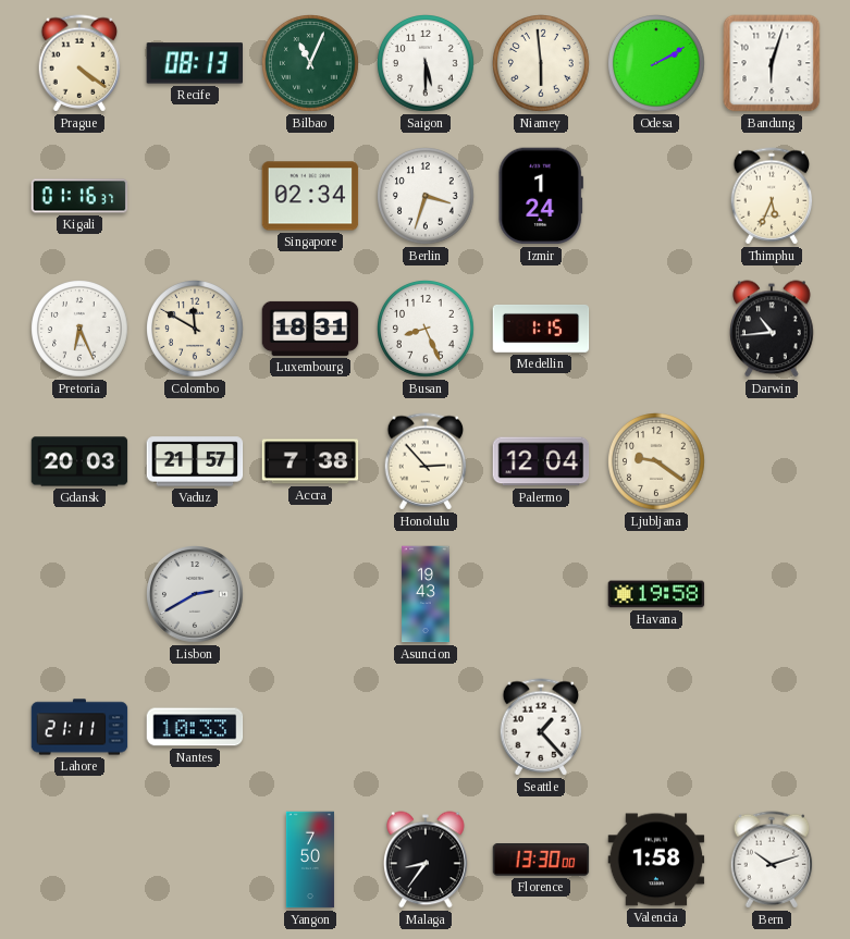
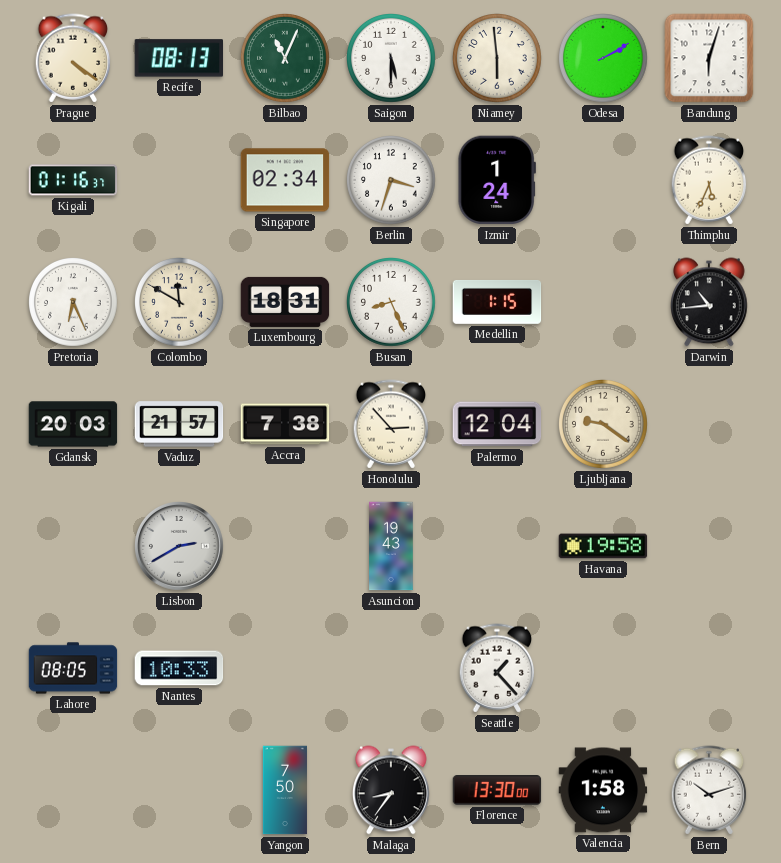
Lahore: 21:11 -> 08:05 (73, 668)
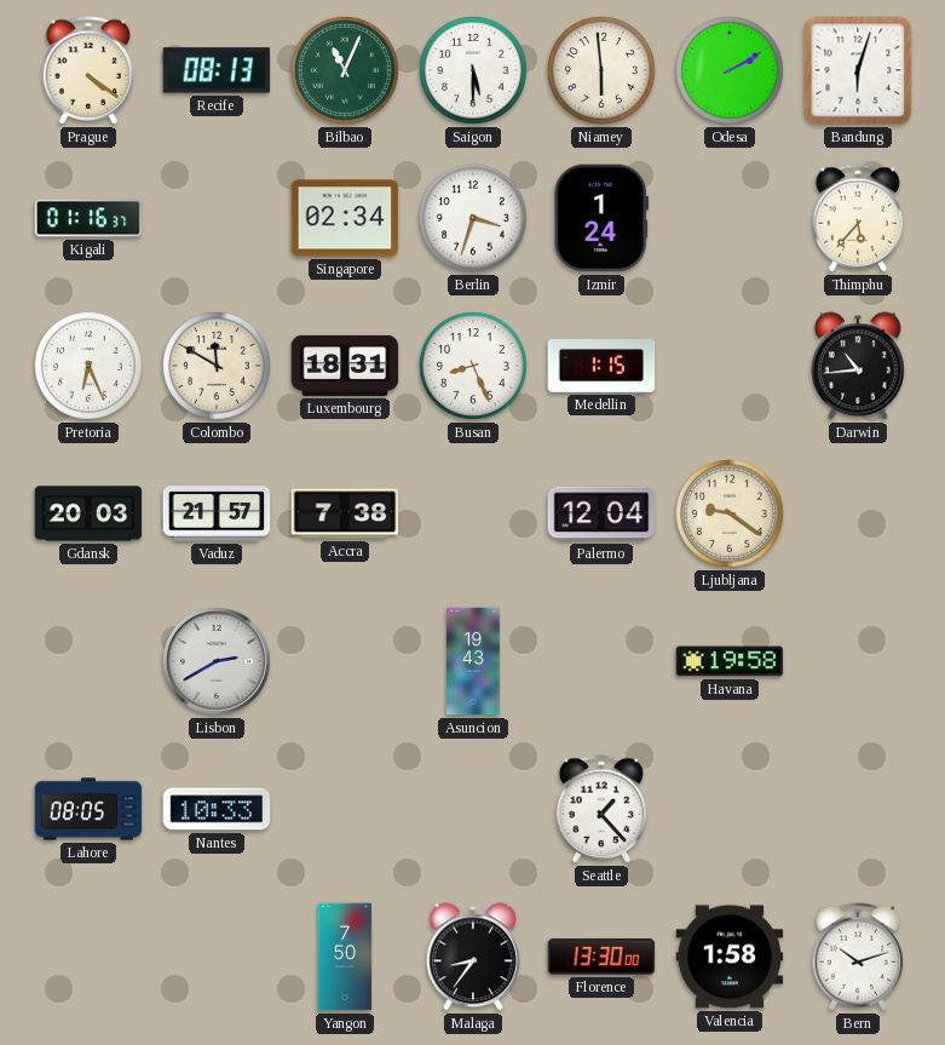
Thimphu: 5:34 -> 5:37 (858, 218)
Honolulu: 2:53 -> none (391, 424)
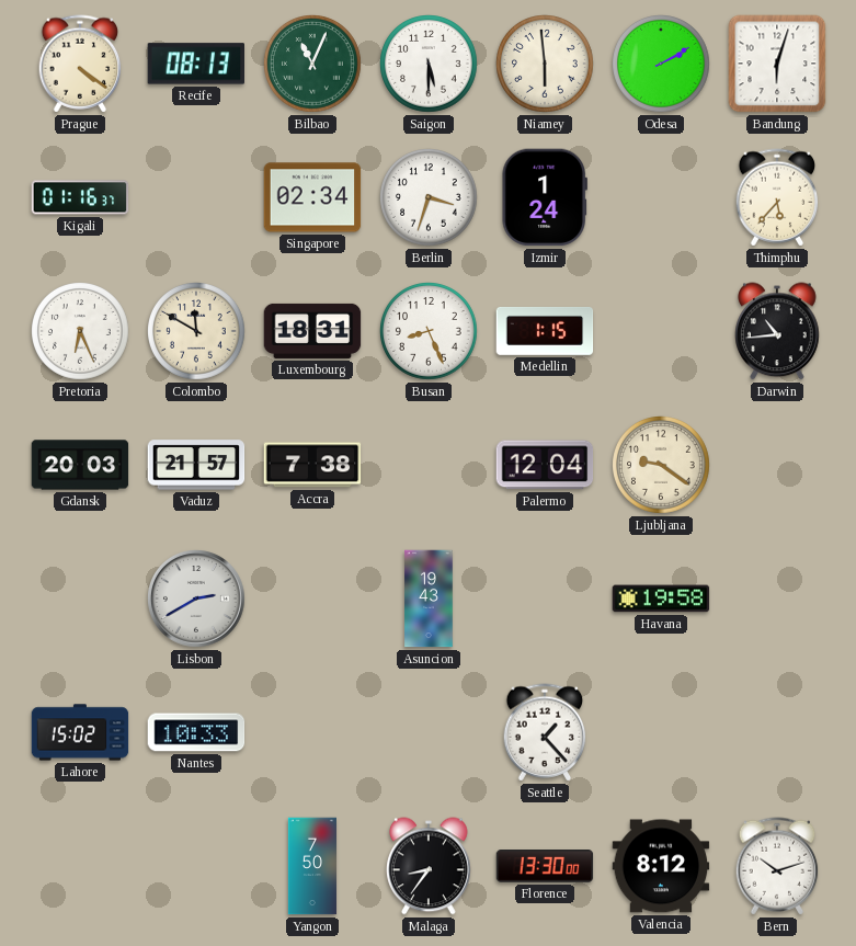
Lahore: 08:05 -> 15:02 (80, 732)
Valencia: 1:58 -> 8:12 (661, 866)
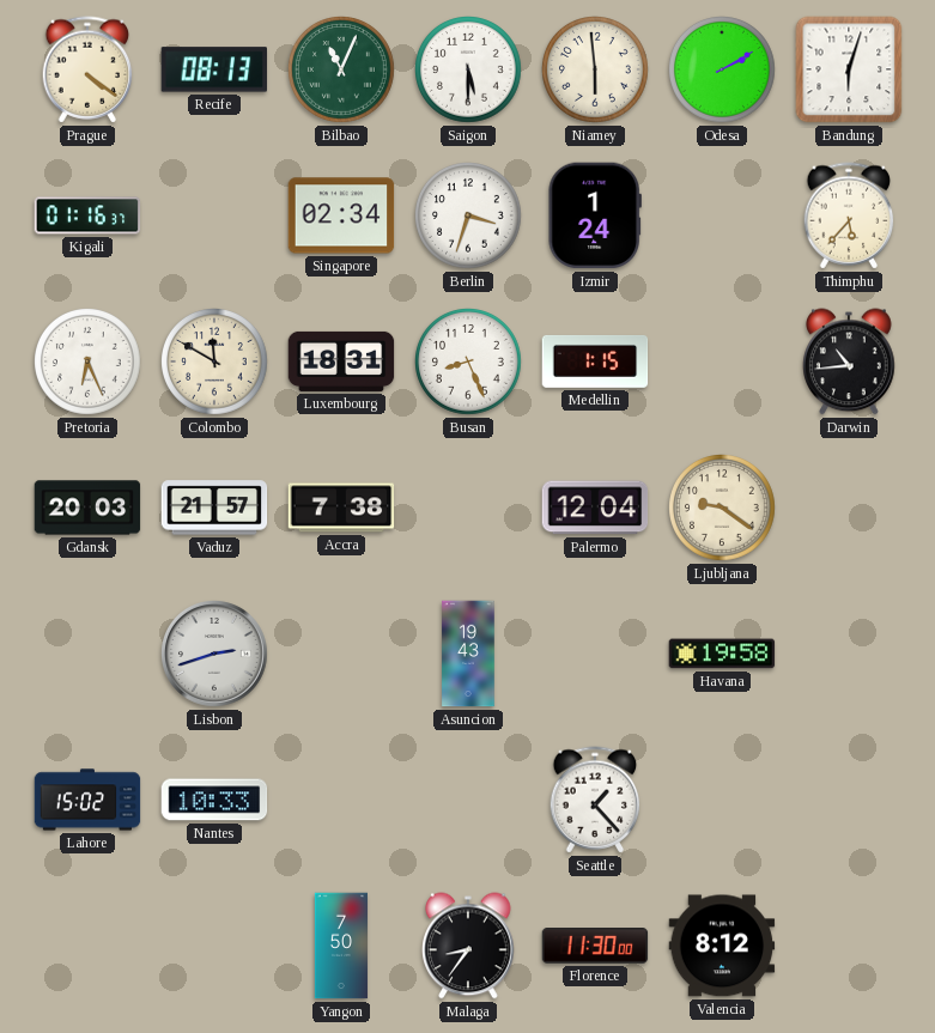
Lisbon: 2:40 -> 2:42 (215, 655)
Florence: 13:30 -> 11:30 (595, 947)
Bern: 10:12 -> none (777, 866)
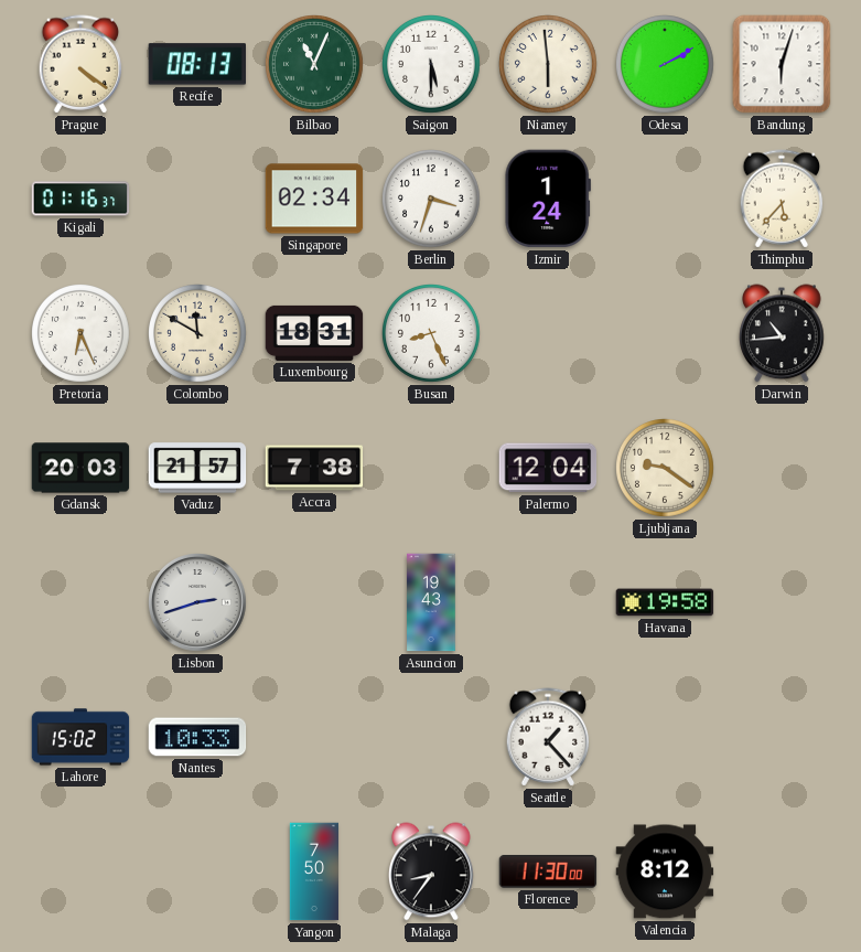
Medellin: 1:15 -> none (595, 361)
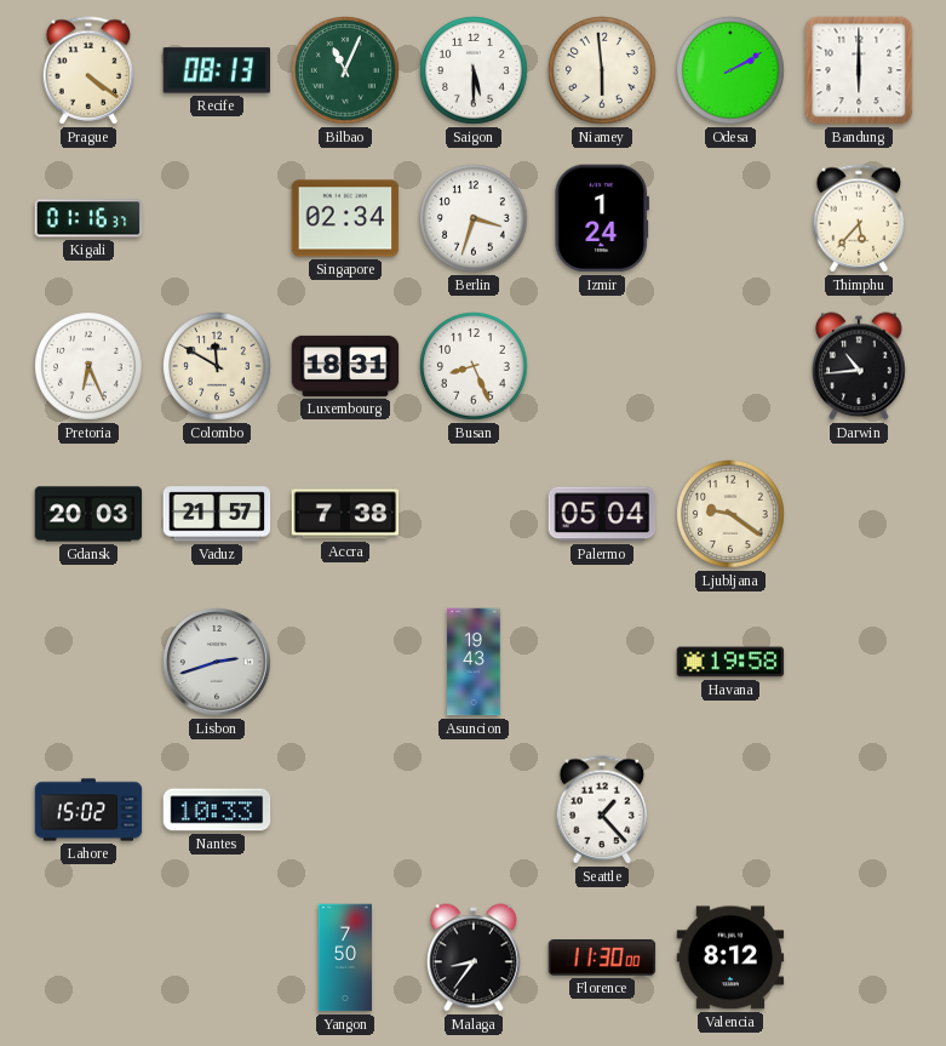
Bandung: 6:03 -> 6:00 (859, 70)
Palermo: 12:04 -> 05:04 (602, 514)
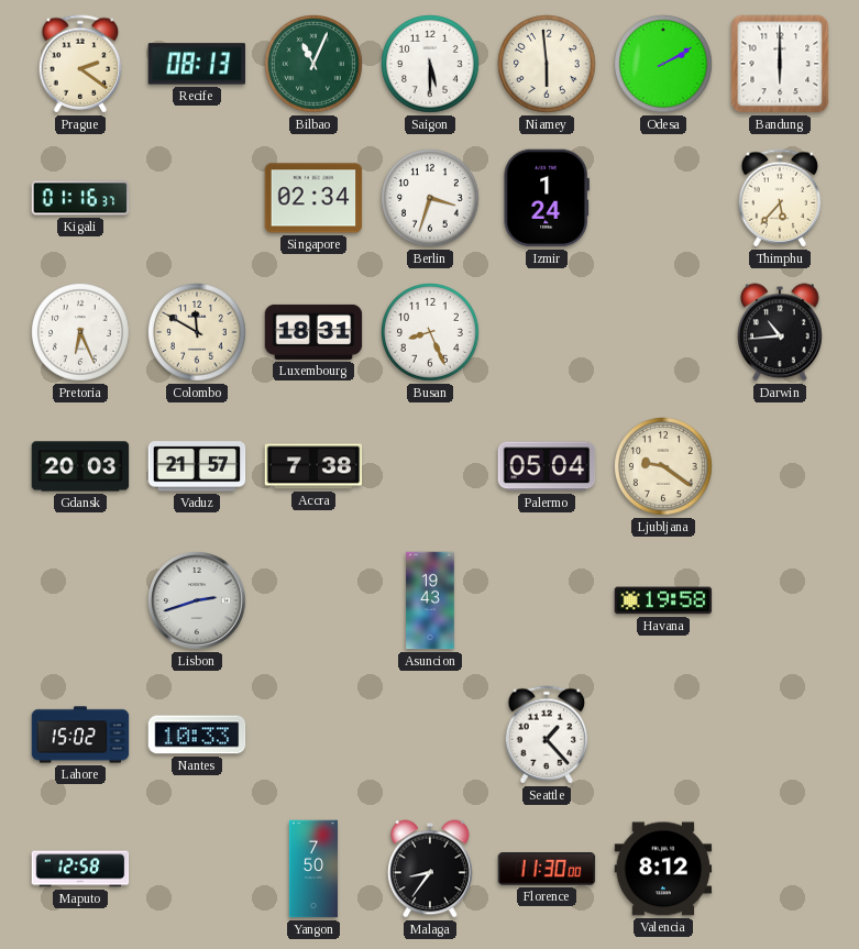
Prague: 4:21 -> 2:21 (80, 64)
Maputo: none -> 12:58 (80, 869)
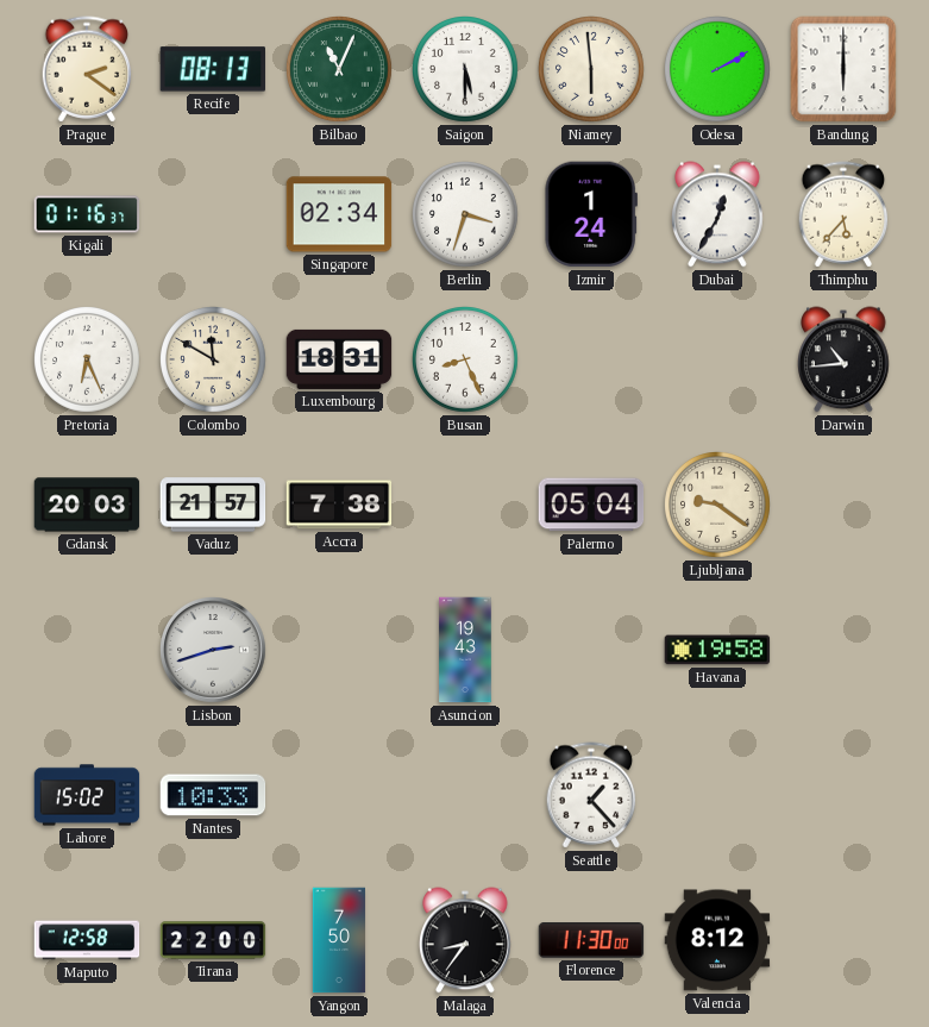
Dubai: none -> 12:35 (718, 214)
Tirana: none -> 22:00 (213, 940)
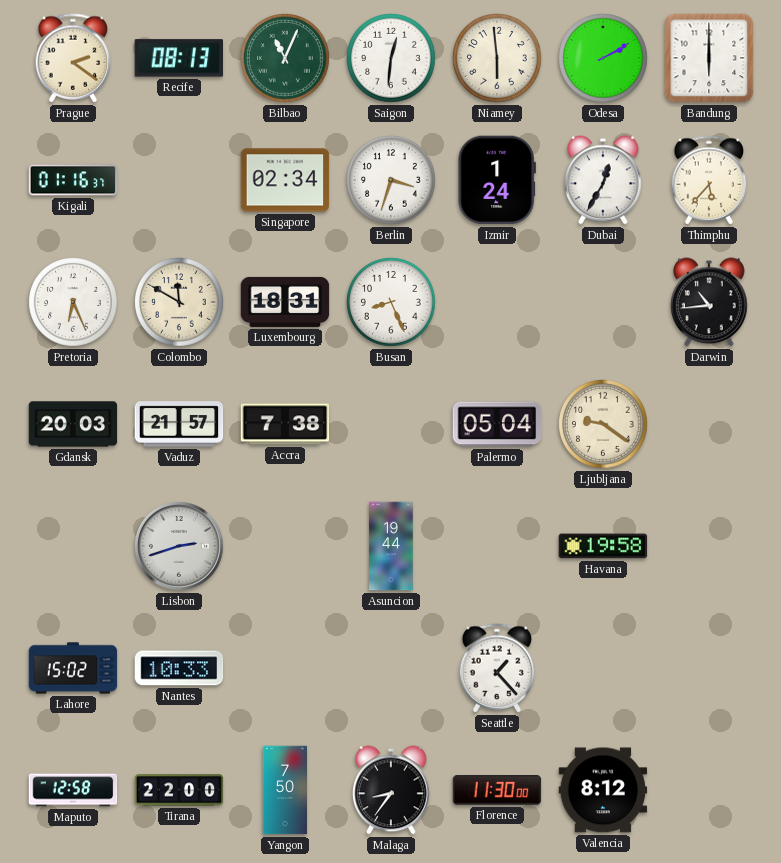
Saigon: 5:30 -> 12:31 (392, 59)
Asuncion: 19:43 -> 19:44 (391, 546)
